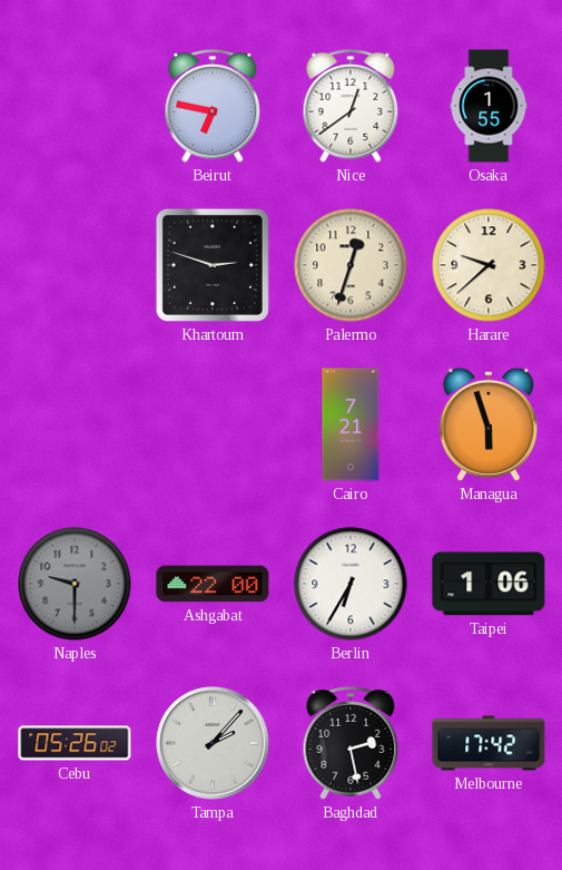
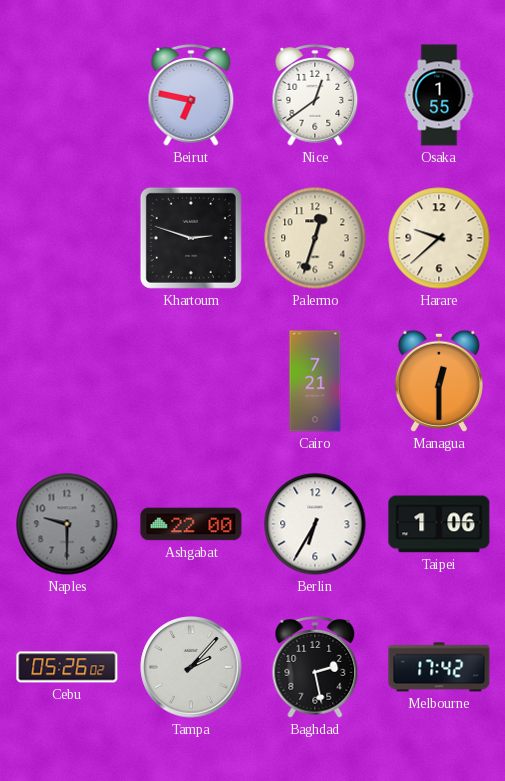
Managua: 5:57 -> 12:30 (439, 381)
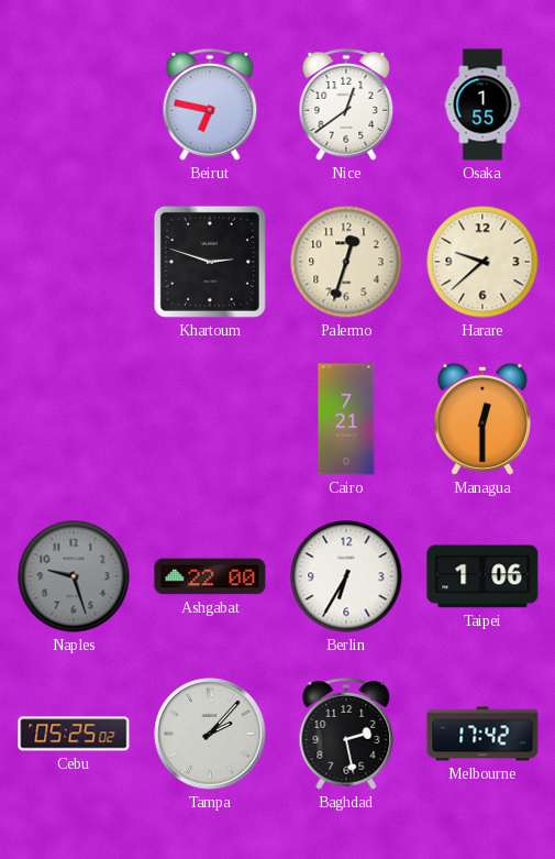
Naples: 9:30 -> 9:27 (74, 576)
Cebu: 05:26 -> 05:25 (74, 734)
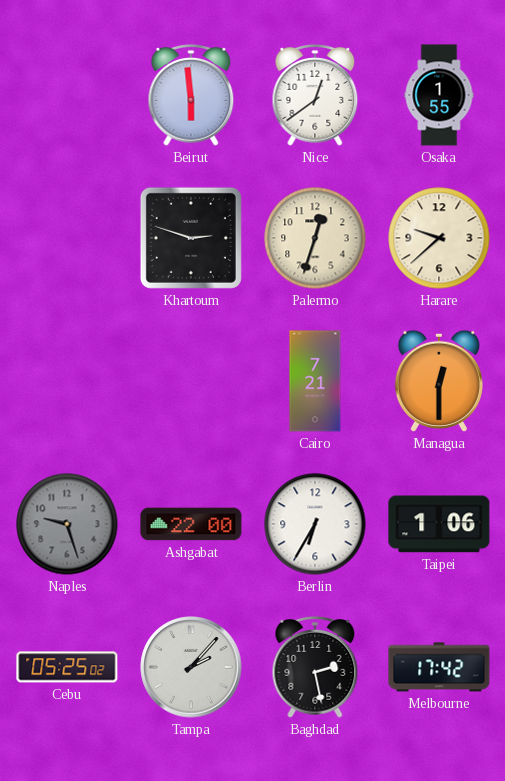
Beirut: 6:47 -> 5:59 (191, 96)
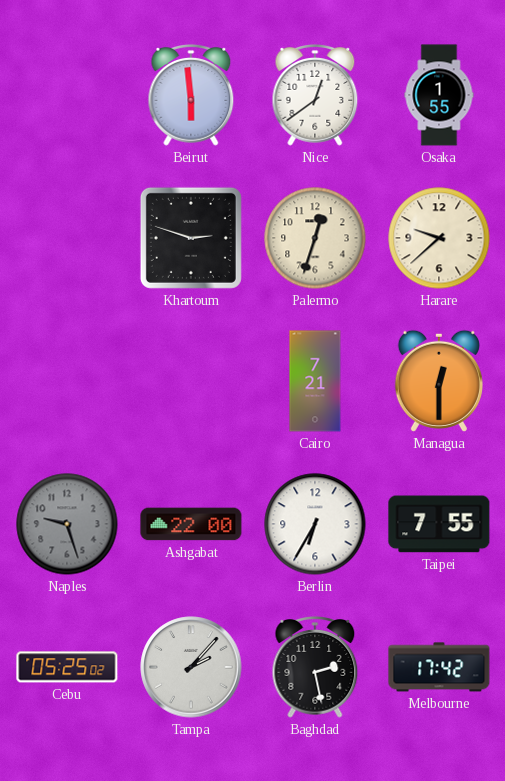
Taipei: 1:06 -> 7:55 (439, 524)
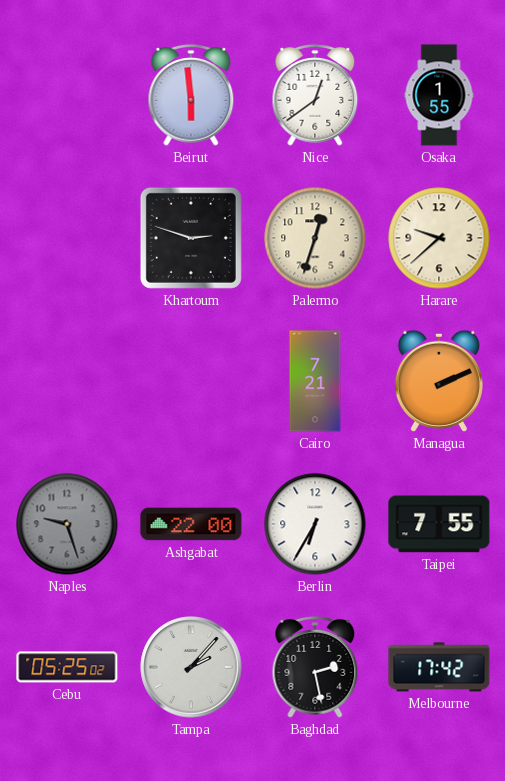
Managua: 12:30 -> 2:11 (439, 381)
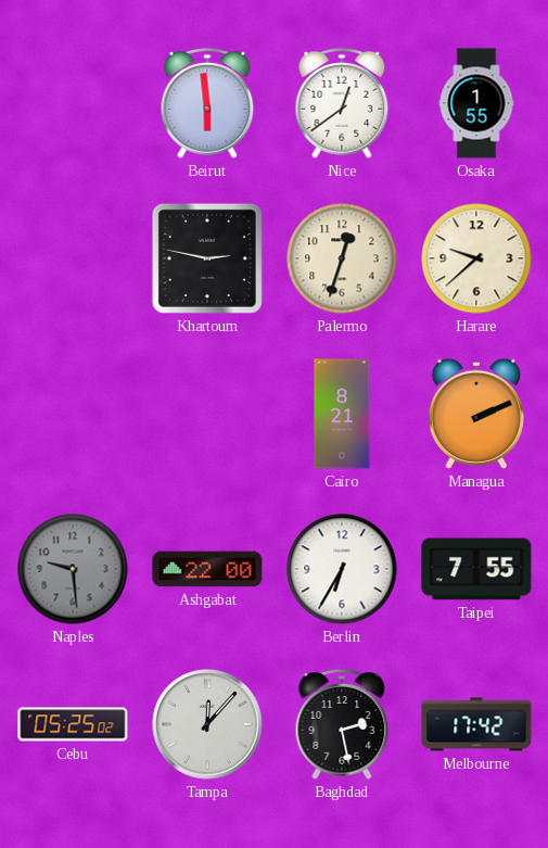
Khartoum: 2:48 -> 2:47 (207, 258)
Cairo: 7:21 -> 8:21 (342, 414)
Naples: 9:27 -> 9:29 (73, 569)
Tampa: 2:07 -> 12:07 (207, 724)
